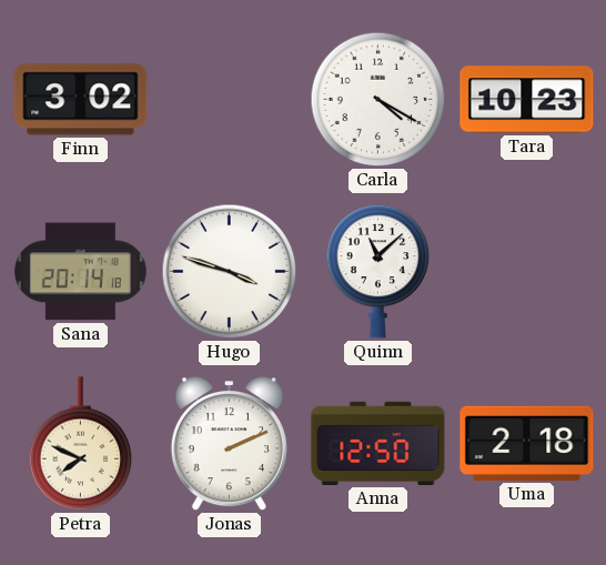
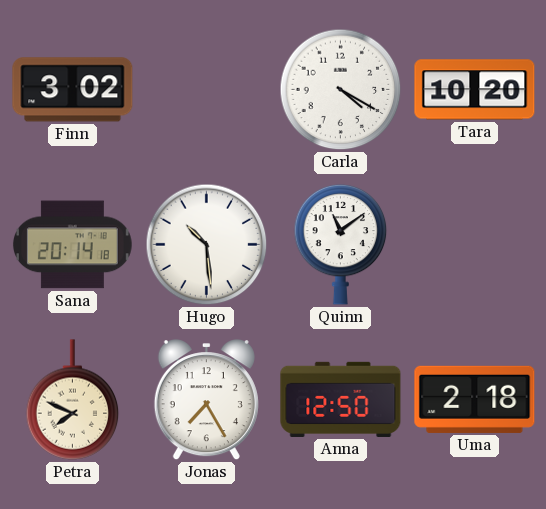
Tara: 10:23 -> 10:20 (475, 90)
Hugo: 3:48 -> 10:29 (207, 245)
Quinn: 11:08 -> 11:09 (341, 244)
Jonas: 2:11 -> 7:25 (206, 400)
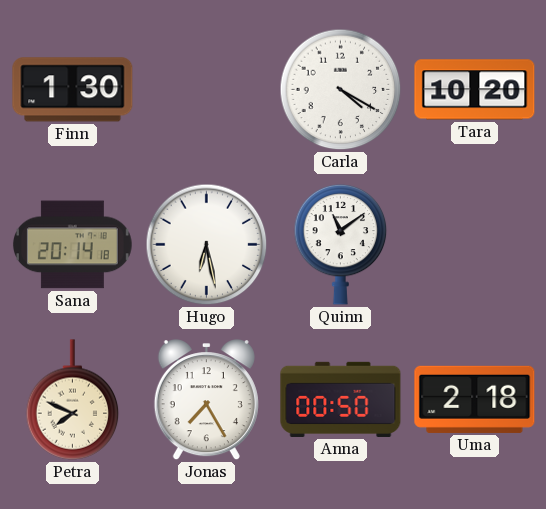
Finn: 3:02 -> 1:30 (73, 90)
Hugo: 10:29 -> 6:28 (207, 245)
Anna: 12:50 -> 00:50 (341, 399)
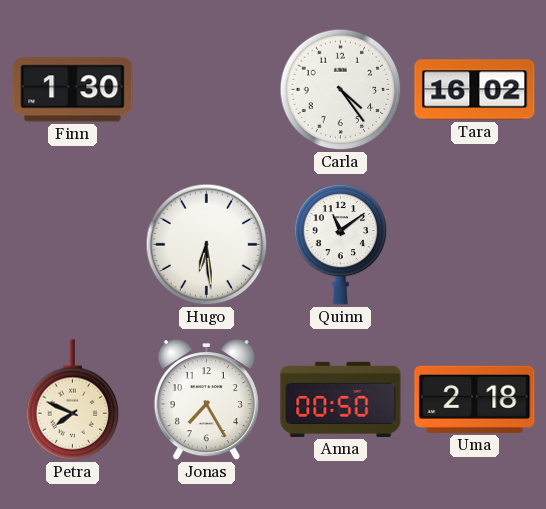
Carla: 4:20 -> 4:24 (341, 90)
Tara: 10:20 -> 16:02 (475, 90)
Sana: 20:14 -> none (72, 245)
Hugo: 6:28 -> 6:29 (207, 245)
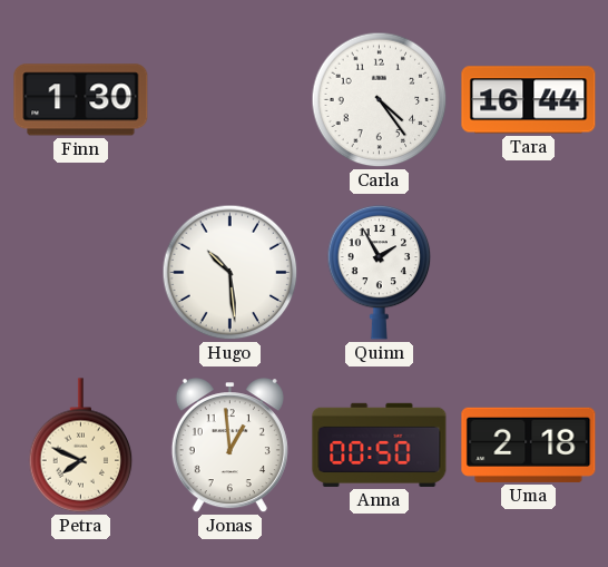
Tara: 16:02 -> 16:44 (529, 100)
Hugo: 6:29 -> 10:29 (231, 273)
Quinn: 11:09 -> 1:55 (380, 272)
Jonas: 7:25 -> 12:59 (229, 446)
